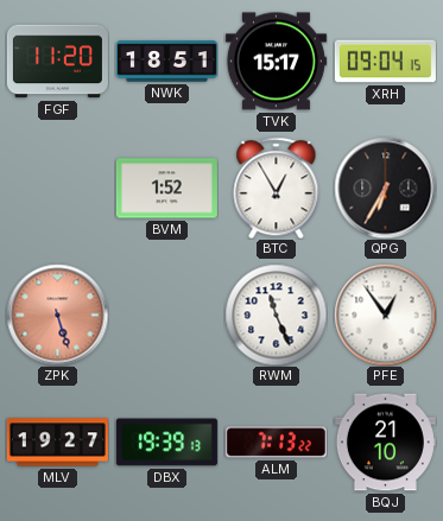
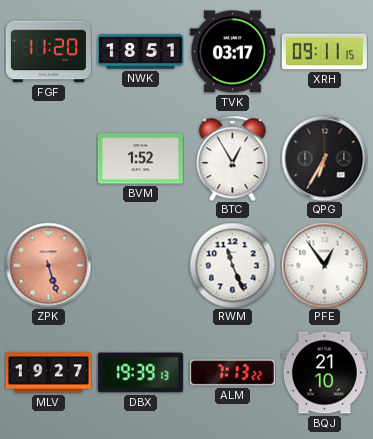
TVK: 15:17 -> 03:17 (232, 52)
XRH: 09:04 -> 09:11 (324, 52)
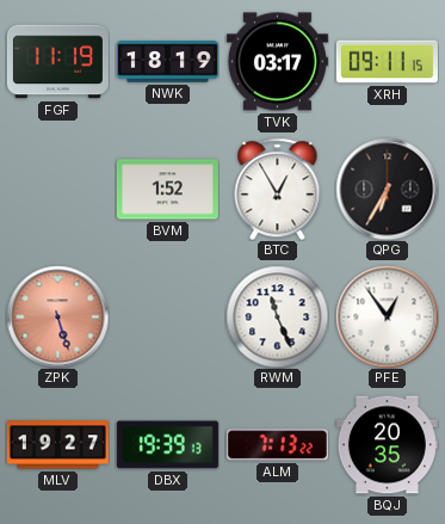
FGF: 11:20 -> 11:19 (57, 62)
NWK: 18:51 -> 18:19 (167, 62)
BQJ: 21:10 -> 20:35 (387, 445)
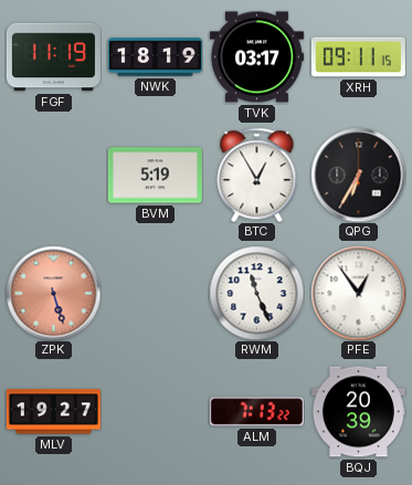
BVM: 1:52 -> 5:19 (155, 176)
DBX: 19:39 -> none (167, 445)
BQJ: 20:35 -> 20:39 (358, 412)
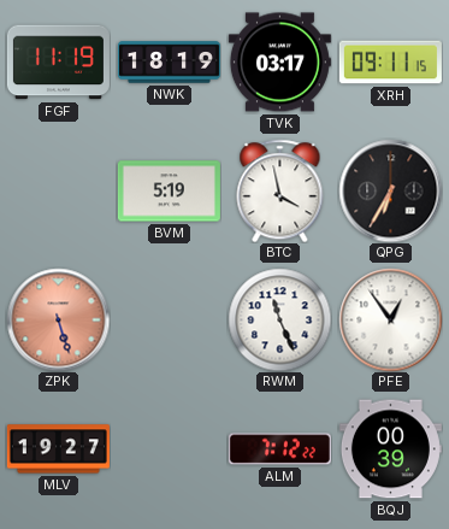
BTC: 12:55 -> 3:58 (280, 190)
ALM: 7:13 -> 7:12 (279, 449)
BQJ: 20:39 -> 00:39 (390, 449)
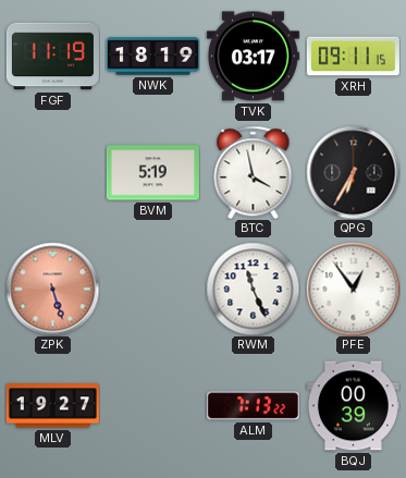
ALM: 7:12 -> 7:13 (253, 406)
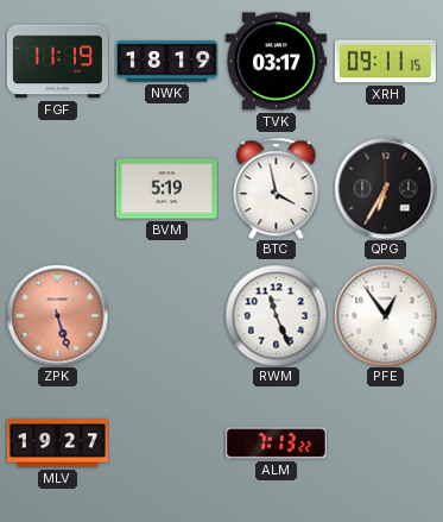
BQJ: 00:39 -> none (353, 406)
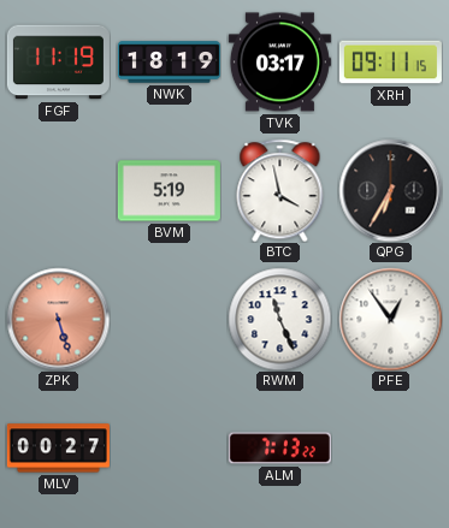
MLV: 19:27 -> 00:27 (58, 449)
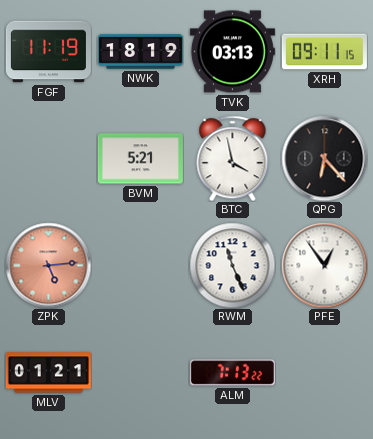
TVK: 03:17 -> 03:13 (232, 52)
BVM: 5:19 -> 5:21 (140, 159)
QPG: 6:35 -> 6:23 (324, 158)
ZPK: 5:27 -> 5:14 (48, 265)
MLV: 00:27 -> 01:21 (48, 373)
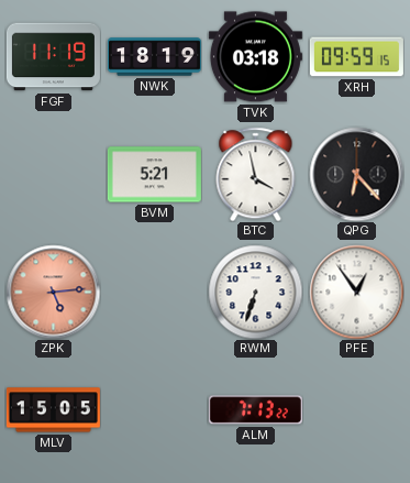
TVK: 03:13 -> 03:18 (255, 57)
XRH: 09:11 -> 09:59 (356, 57)
RWM: 11:26 -> 6:33 (255, 292)
MLV: 01:21 -> 15:05 (53, 410)
